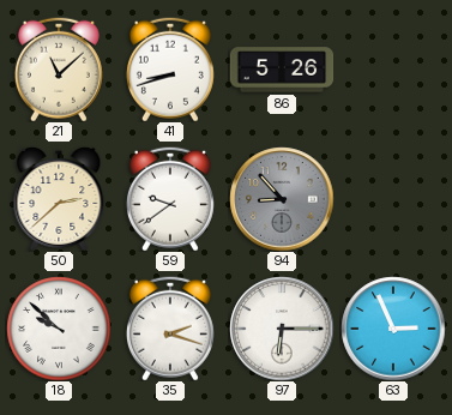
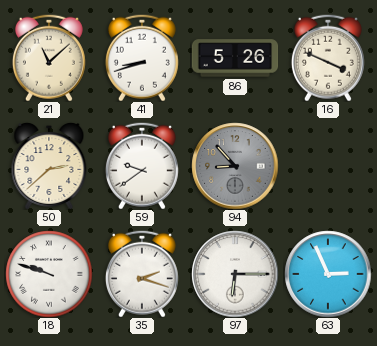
16: none -> 3:49 (328, 58)
18: 9:52 -> 9:48 (49, 274)
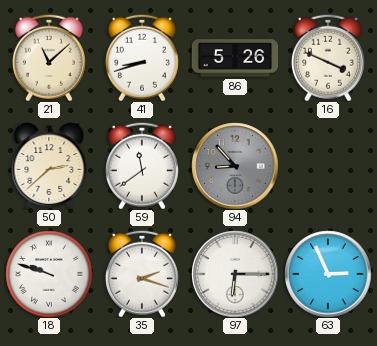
59: 9:39 -> 11:39 (142, 166)
